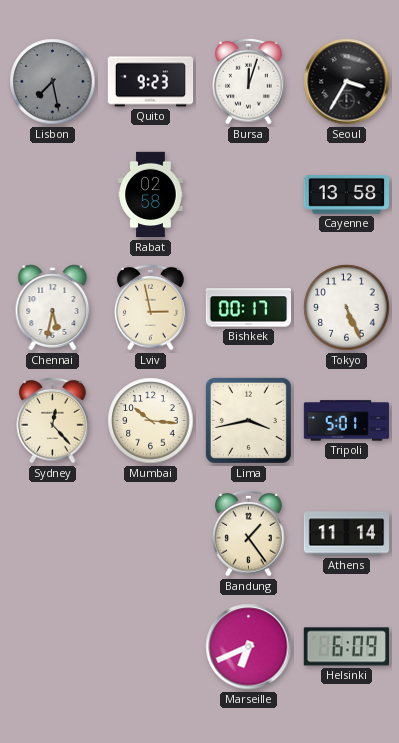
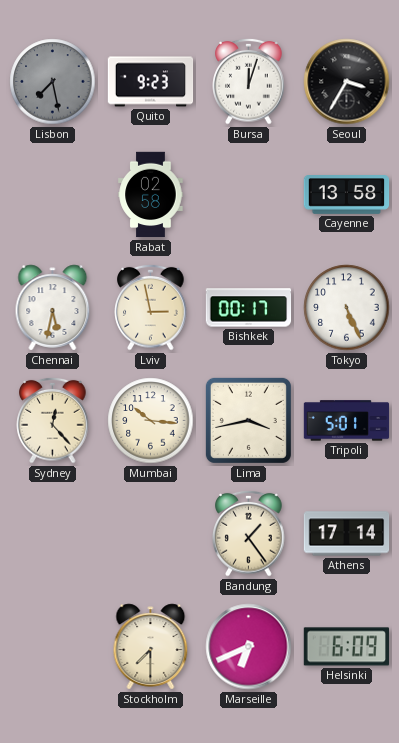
Athens: 11:14 -> 17:14 (347, 534)
Stockholm: none -> 7:30 (151, 647)
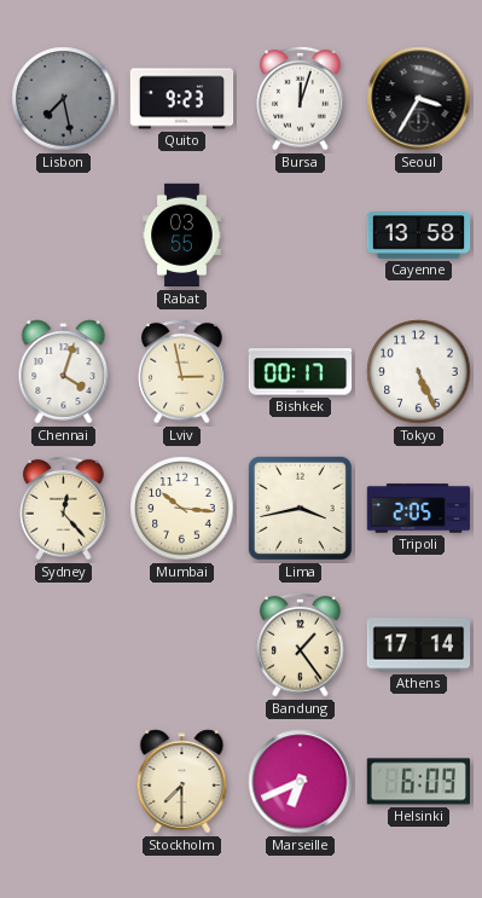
Rabat: 02:58 -> 03:55 (182, 236)
Chennai: 5:32 -> 4:03 (64, 372)
Tripoli: 5:01 -> 2:05 (419, 509)
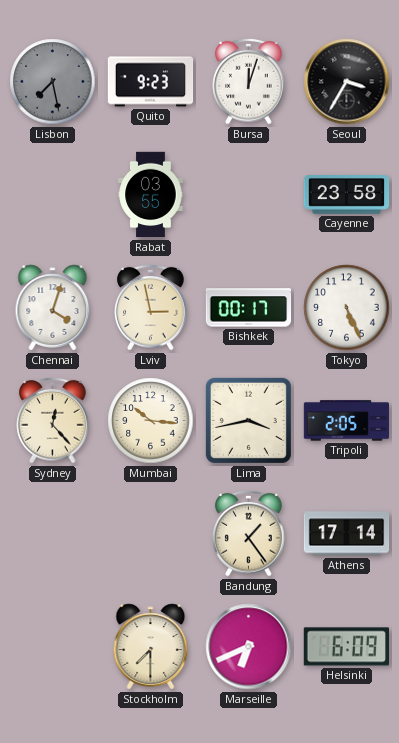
Cayenne: 13:58 -> 23:58 (347, 195)
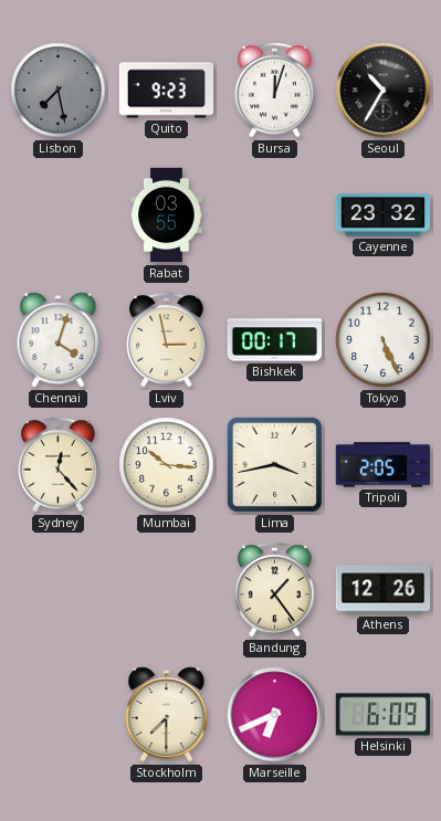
Seoul: 3:35 -> 10:35 (384, 91)
Cayenne: 23:58 -> 23:32 (384, 215)
Athens: 17:14 -> 12:26 (384, 590)
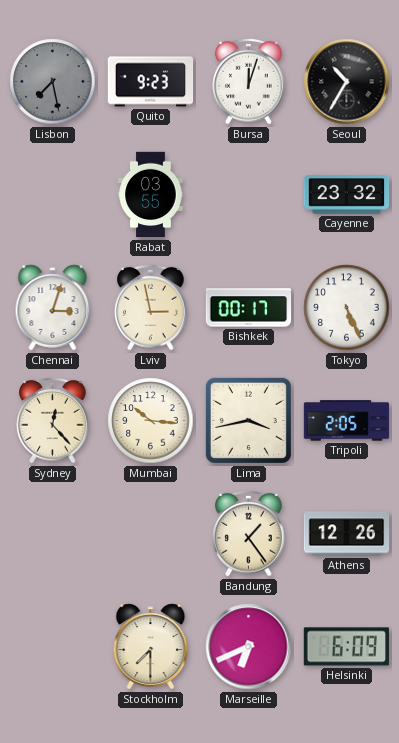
Chennai: 4:03 -> 3:03 (53, 308)
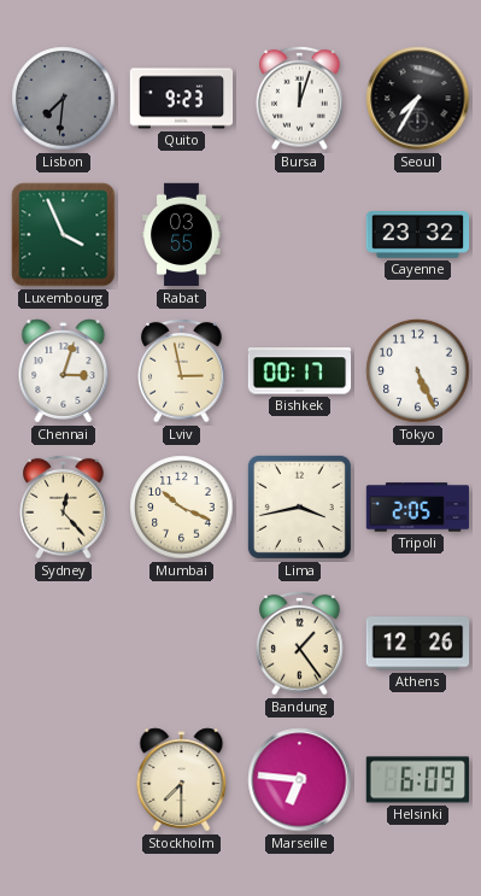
Lisbon: 7:28 -> 7:31 (64, 99)
Seoul: 10:35 -> 7:35 (418, 99)
Luxembourg: none -> 3:56 (64, 235)
Mumbai: 10:16 -> 10:19 (182, 508)
Marseille: 6:41 -> 6:46 (300, 780)
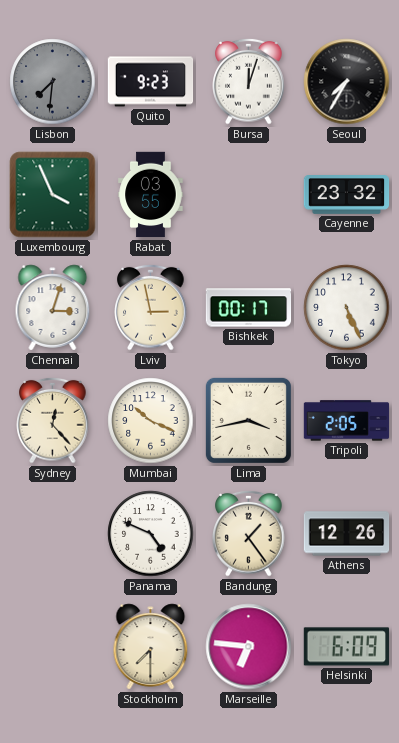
Panama: none -> 4:49 (151, 534)
